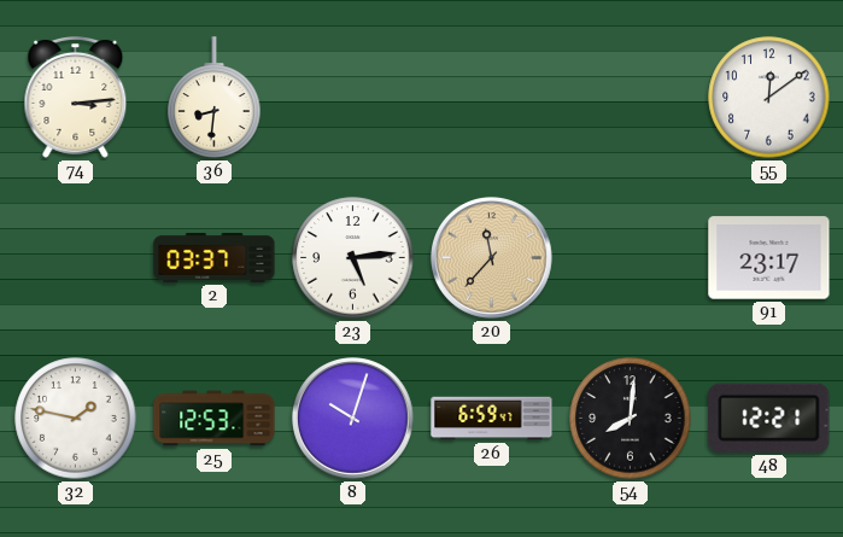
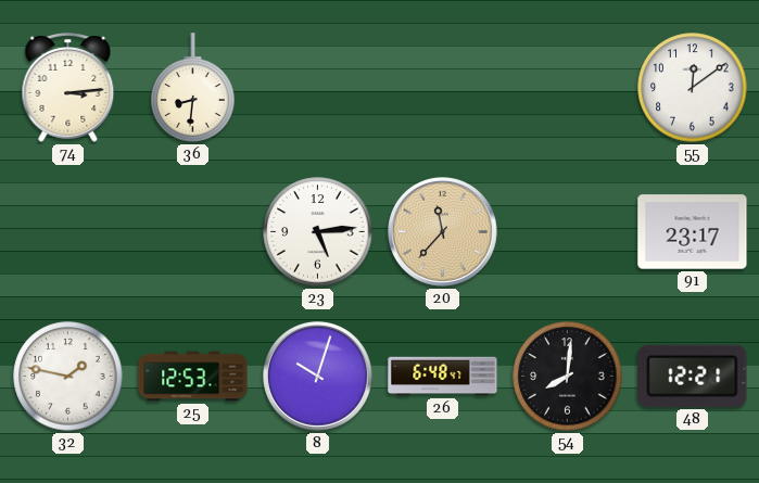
2: 03:37 -> none (215, 257)
26: 6:59 -> 6:48 (443, 377)
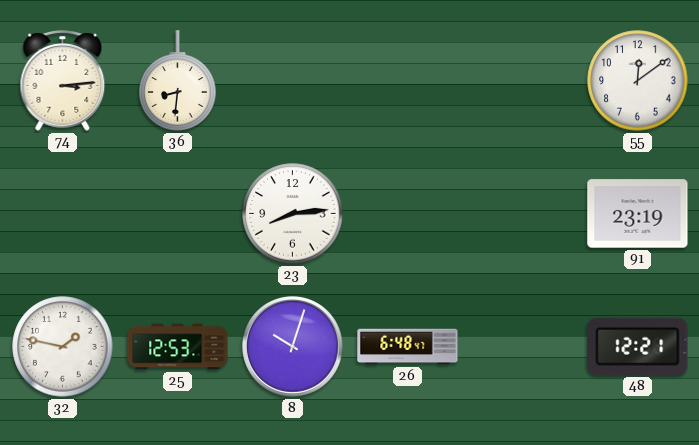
23: 5:14 -> 8:14 (293, 214)
20: 11:37 -> none (443, 232)
91: 23:17 -> 23:19 (638, 214)
54: 8:01 -> none (568, 377)
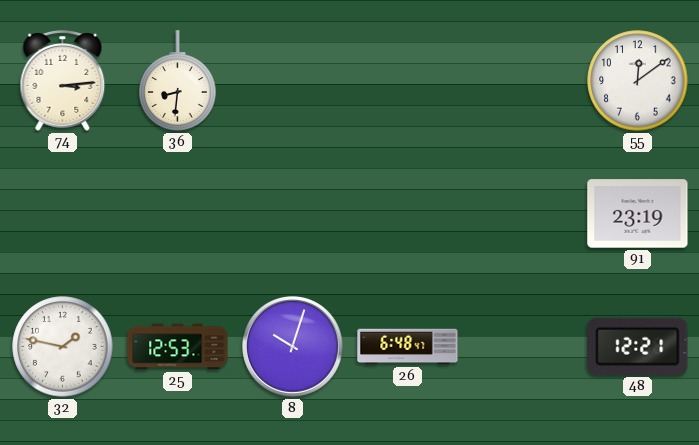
23: 8:14 -> none (293, 214)
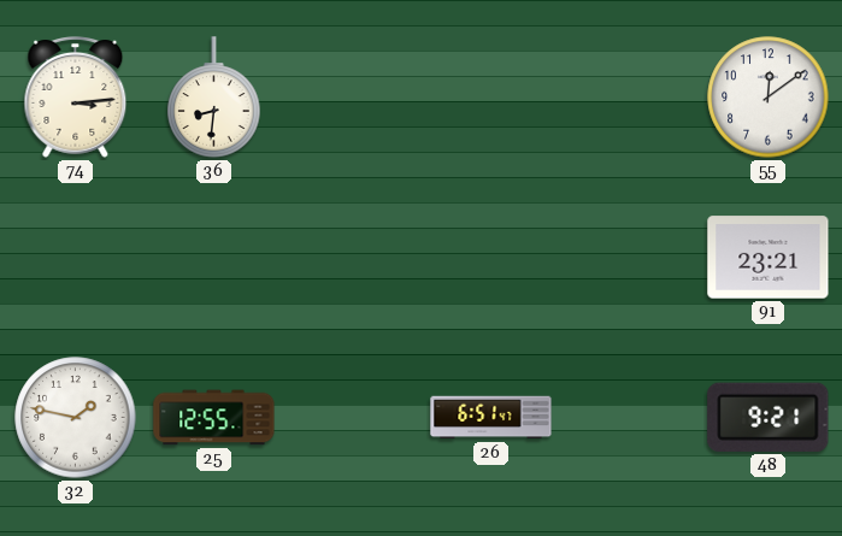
91: 23:19 -> 23:21 (769, 258)
25: 12:53 -> 12:55 (214, 418)
8: 10:03 -> none (293, 347)
26: 6:48 -> 6:51 (491, 418)
48: 12:21 -> 9:21 (769, 417)
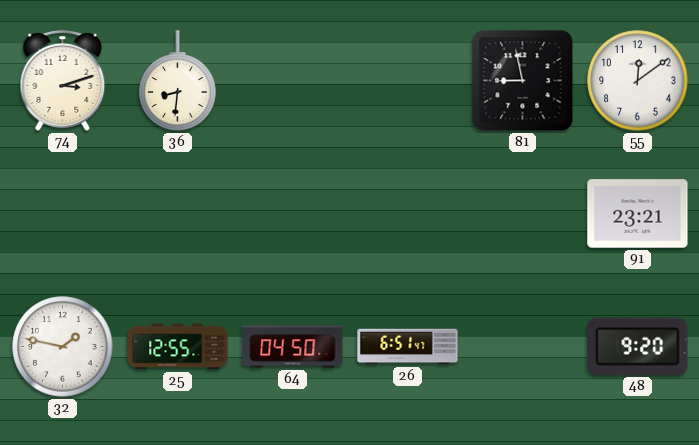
74: 3:14 -> 3:12 (63, 81)
81: none -> 8:58 (523, 81)
64: none -> 04:50 (293, 347)
48: 9:21 -> 9:20 (638, 346)
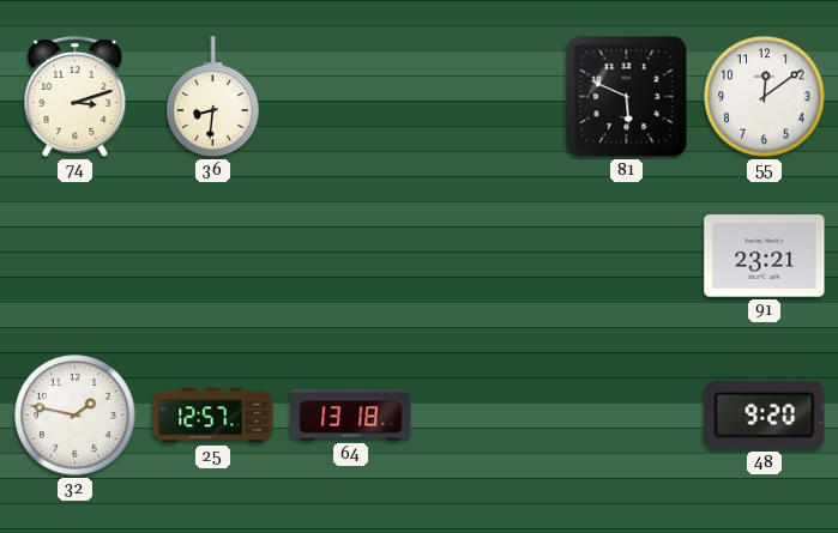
81: 8:58 -> 5:49 (627, 97)
25: 12:55 -> 12:57 (213, 416)
64: 04:50 -> 13:18 (351, 416)
26: 6:51 -> none (408, 347)
